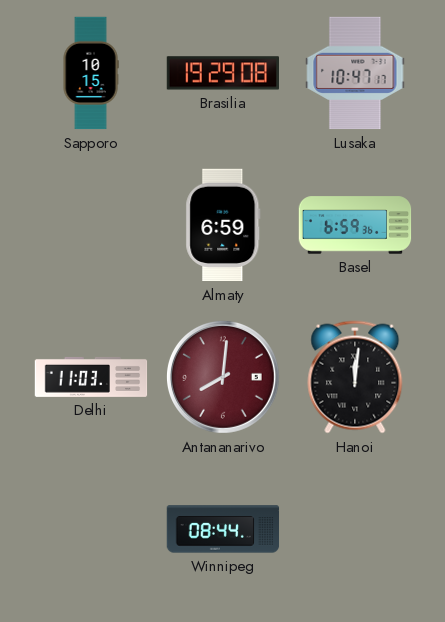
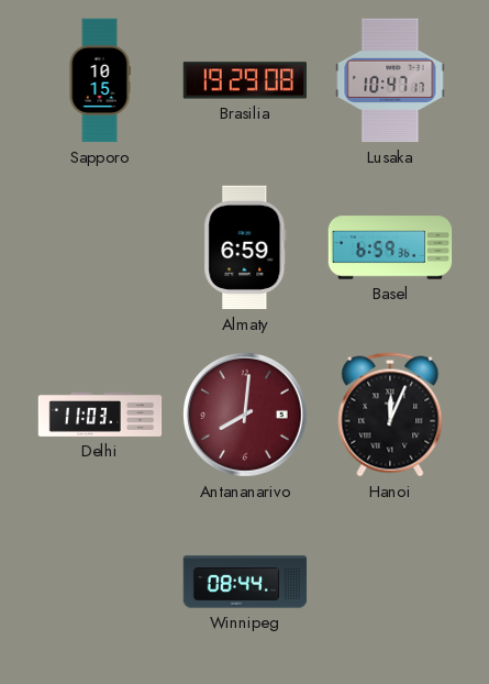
Hanoi: 12:01 -> 12:04 (390, 415)
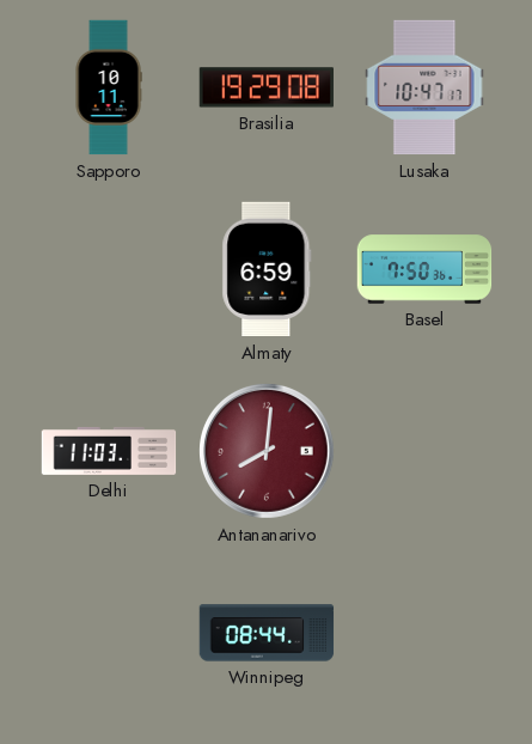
Sapporo: 10:15 -> 10:11 (109, 87)
Basel: 6:59 -> 7:50 (424, 269)
Hanoi: 12:04 -> none (390, 415)
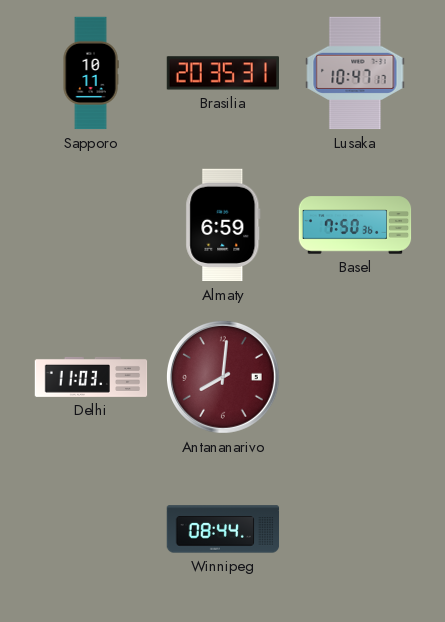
Brasilia: 19:29 -> 20:35 (222, 73)
